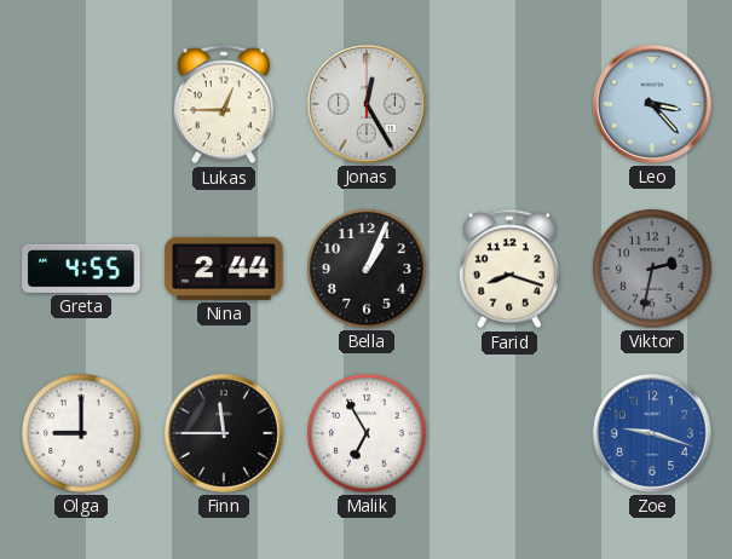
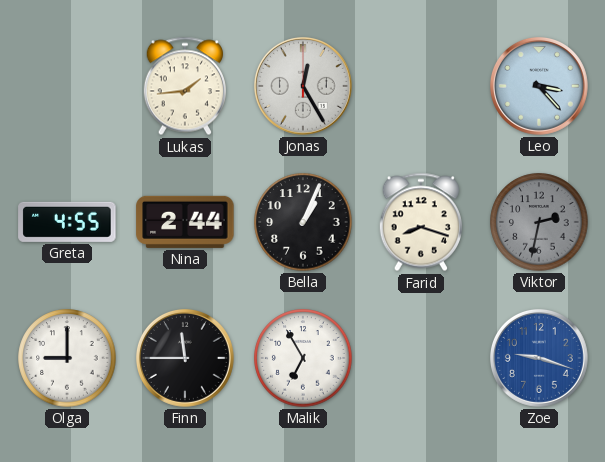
Lukas: 12:45 -> 1:44 (185, 86)
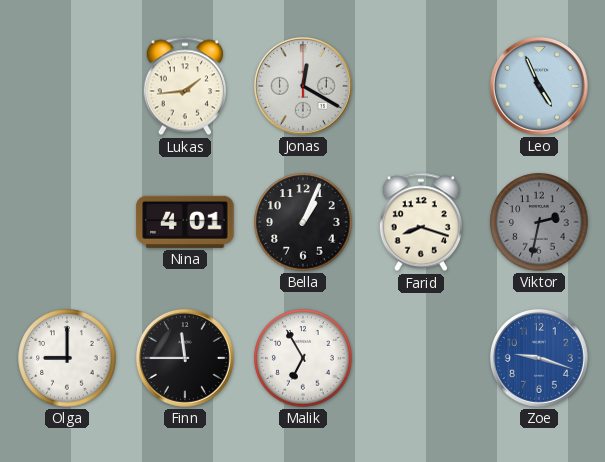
Jonas: 12:25 -> 12:20 (303, 86)
Leo: 3:23 -> 4:56 (539, 86)
Greta: 4:55 -> none (67, 222)
Nina: 2:44 -> 4:01 (185, 222)
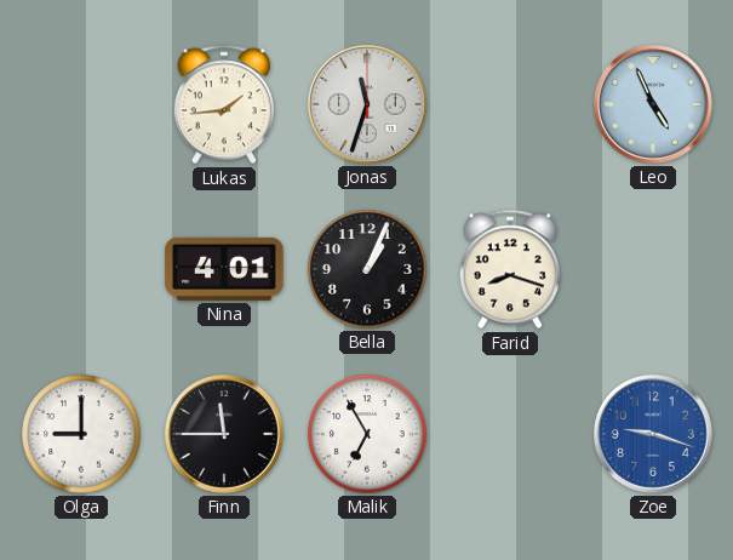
Jonas: 12:20 -> 11:33 (367, 104)
Viktor: 2:32 -> none (539, 222)
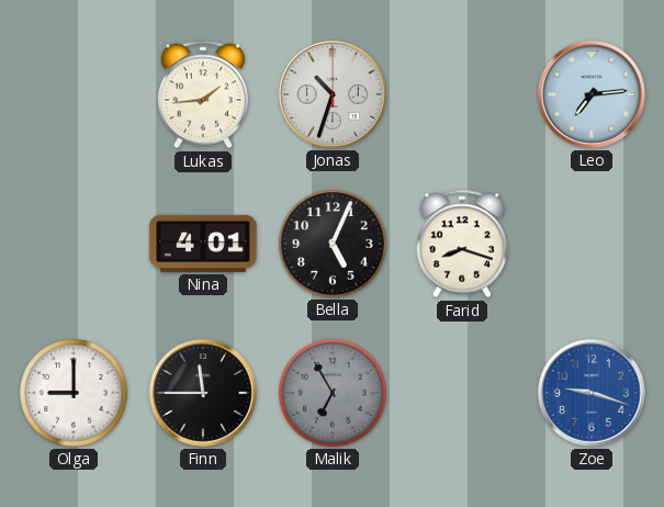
Jonas: 11:33 -> 10:33 (333, 94)
Leo: 4:56 -> 7:14 (592, 94)
Bella: 1:04 -> 5:04 (333, 244)
Malik dial: white -> grey (333, 393)
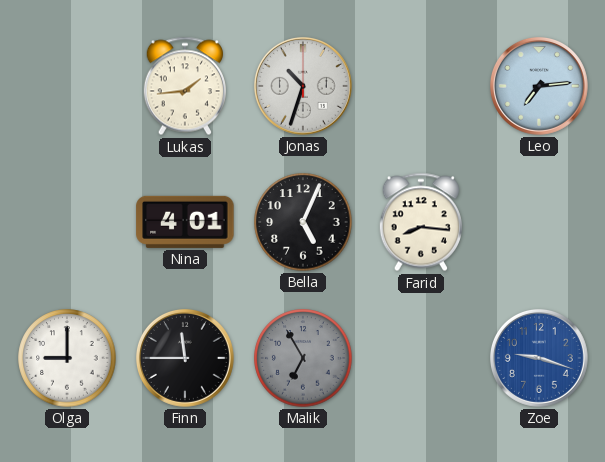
Farid: 8:18 -> 8:16 (421, 222)
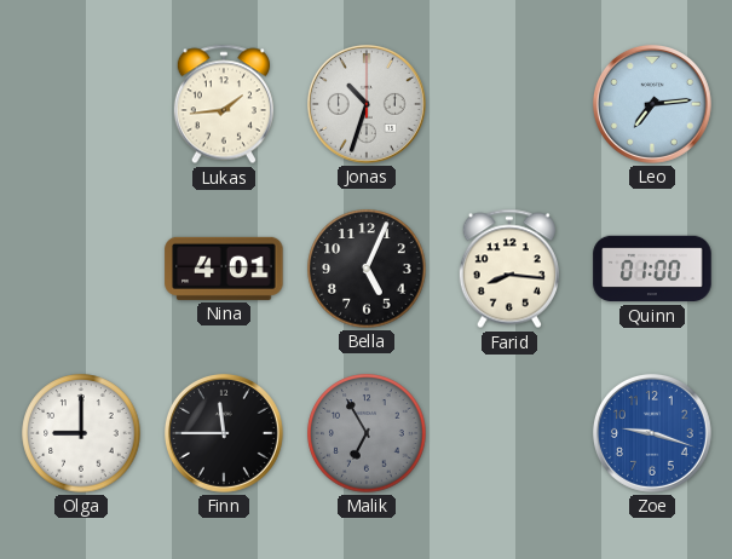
Quinn: none -> 01:00 (652, 269)
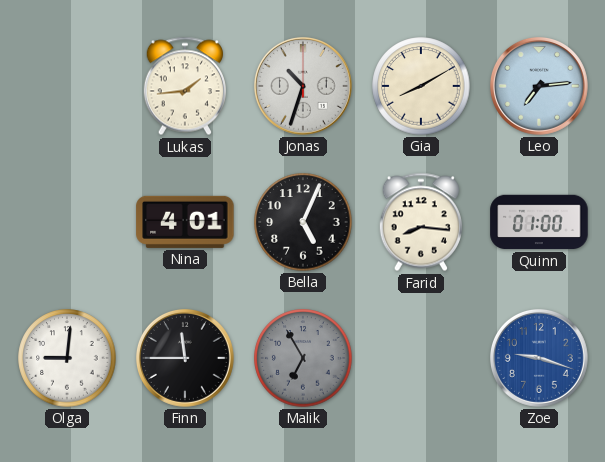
Gia: none -> 8:10 (421, 86)
Olga: 9:00 -> 9:01 (67, 358)
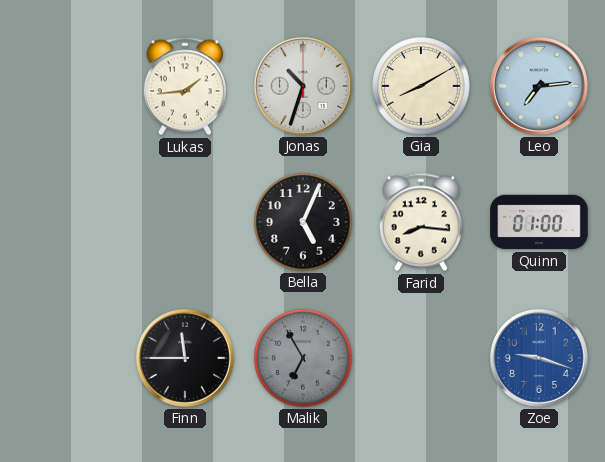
Nina: 4:01 -> none (185, 222)
Olga: 9:01 -> none (67, 358)
